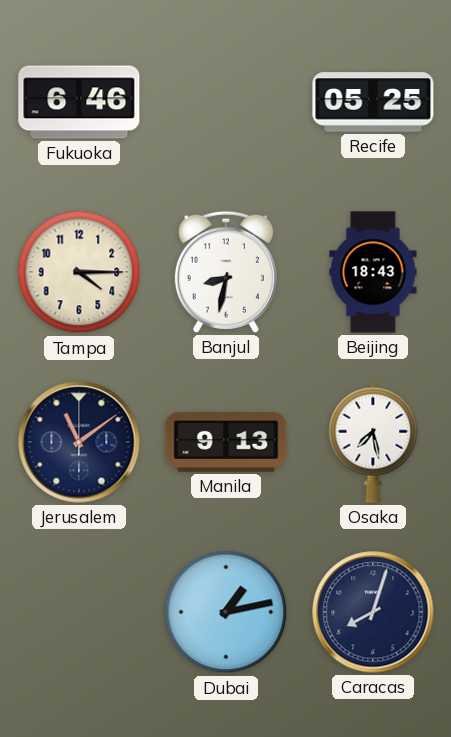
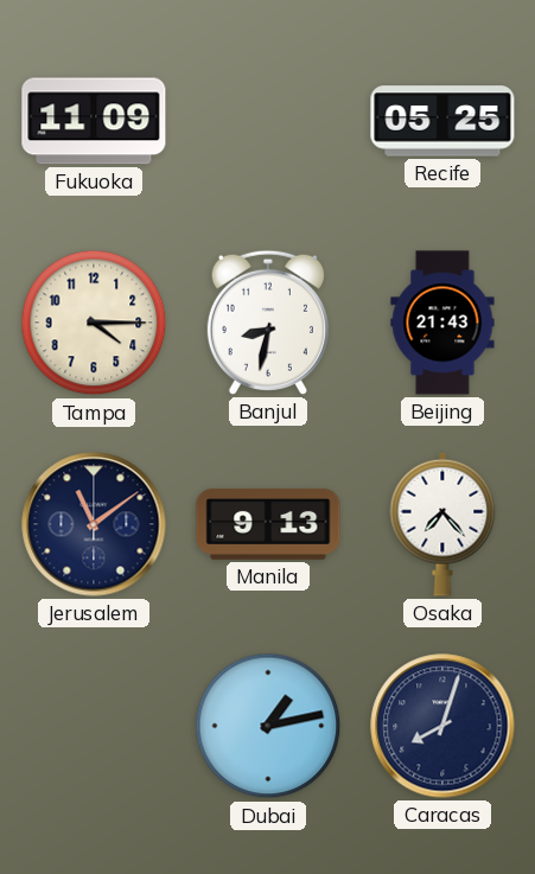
Fukuoka: 6:46 -> 11:09 (94, 121)
Beijing: 18:43 -> 21:43 (442, 323)
Osaka: 7:28 -> 7:23 (442, 524)
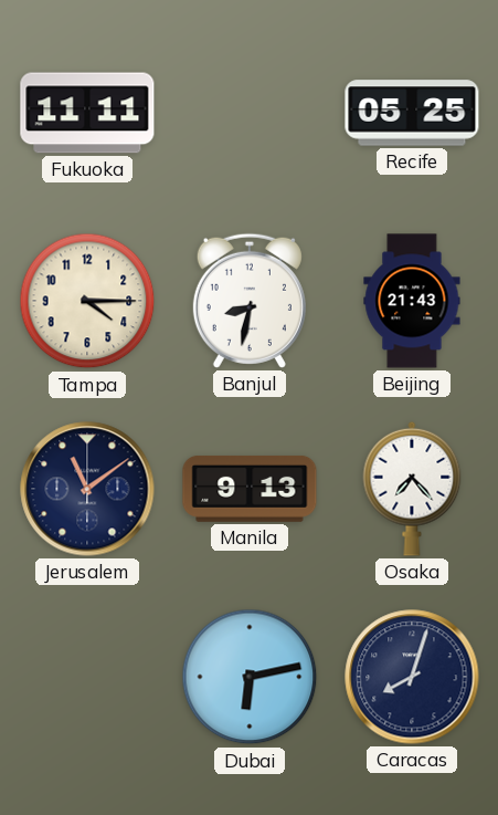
Fukuoka: 11:09 -> 11:11 (87, 113)
Dubai: 1:13 -> 6:13 (250, 677)
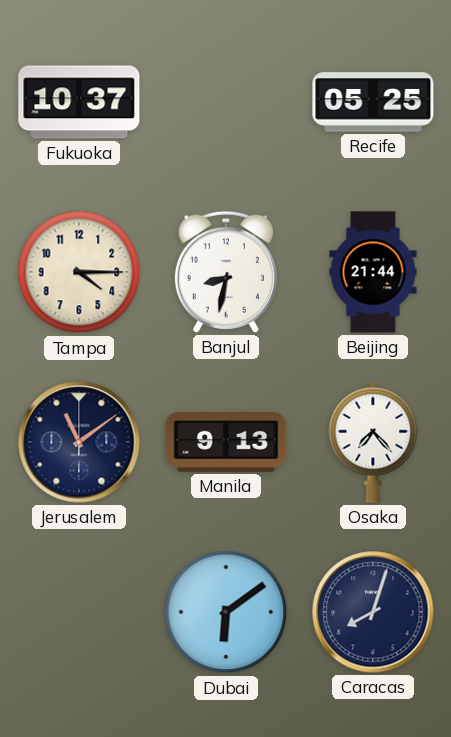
Fukuoka: 11:11 -> 10:37 (79, 102)
Beijing: 21:43 -> 21:44 (373, 272)
Dubai: 6:13 -> 6:09 (226, 612)
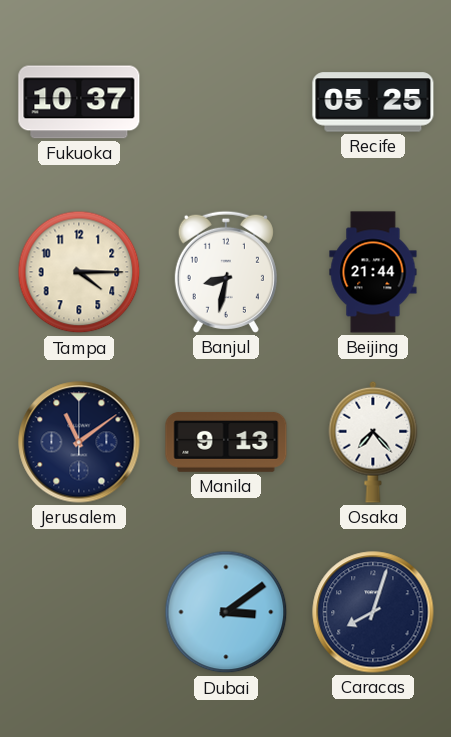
Dubai: 6:09 -> 3:09 (226, 612)
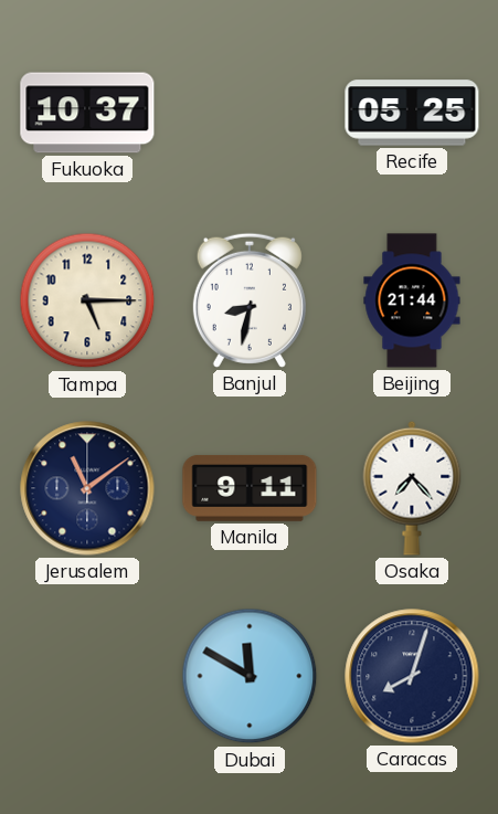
Tampa: 4:15 -> 5:15 (87, 300)
Manila: 9:13 -> 9:11 (250, 488)
Dubai: 3:09 -> 11:50 (250, 676)
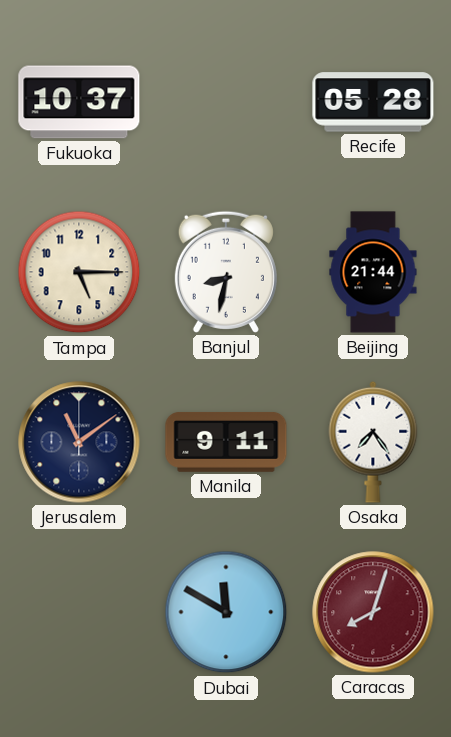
Recife: 05:25 -> 05:28 (373, 102)
Osaka: 7:23 -> 7:24 (373, 442)
Caracas dial: navy -> burgundy (373, 612)
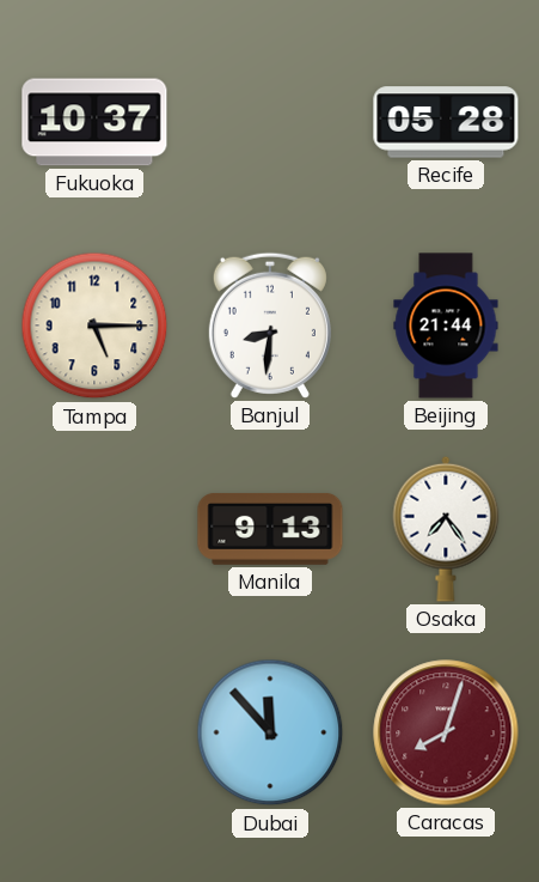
Banjul: 8:32 -> 8:31 (270, 326)
Jerusalem: 11:09 -> none (79, 442)
Manila: 9:11 -> 9:13 (270, 529)
Dubai: 11:50 -> 11:53 (270, 732)
